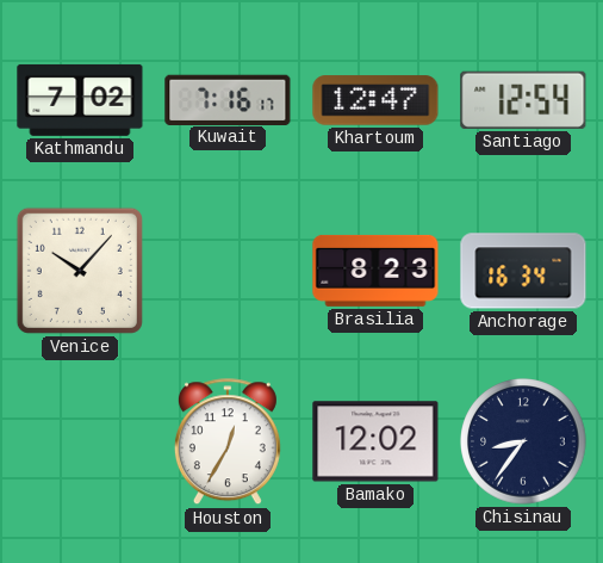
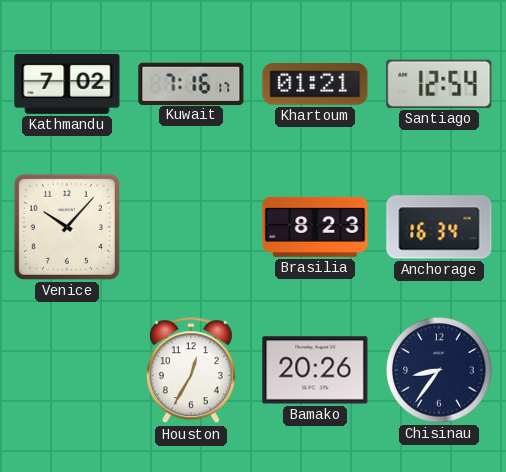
Khartoum: 12:47 -> 01:21 (315, 84)
Bamako: 12:02 -> 20:26 (315, 370)
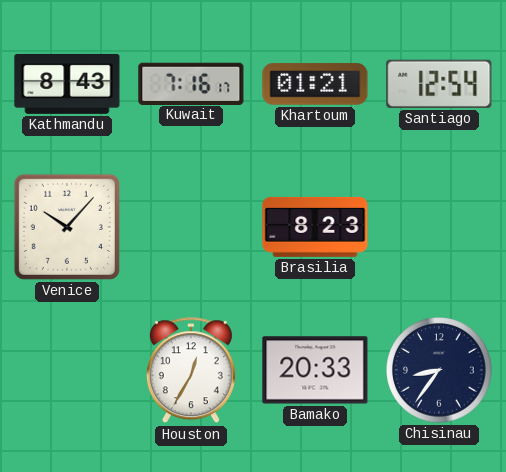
Kathmandu: 7:02 -> 8:43 (67, 84)
Anchorage: 16:34 -> none (439, 227)
Bamako: 20:26 -> 20:33 (315, 370)
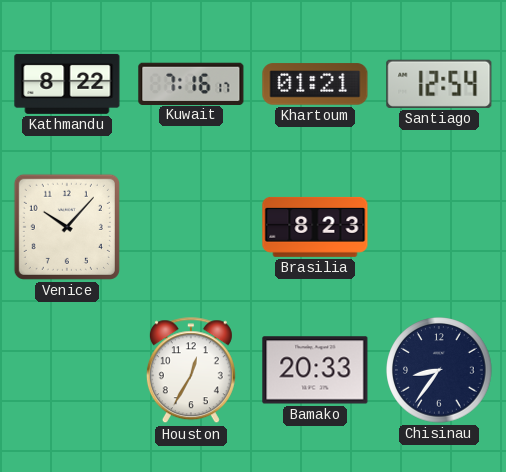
Kathmandu: 8:43 -> 8:22 (67, 84)
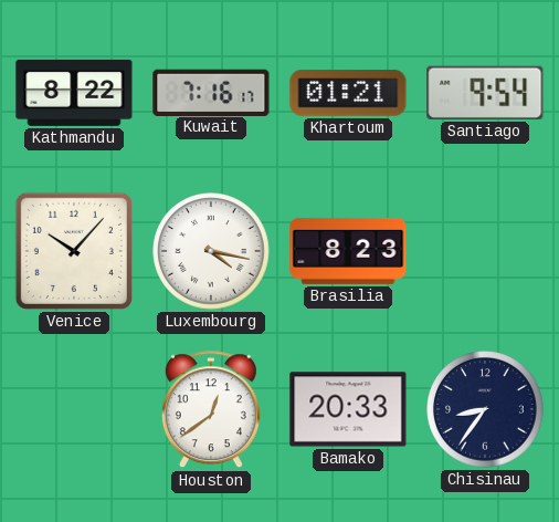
Santiago: 12:54 -> 9:54 (485, 93)
Luxembourg: none -> 4:17 (211, 251)
Houston: 12:35 -> 12:39 (211, 410)
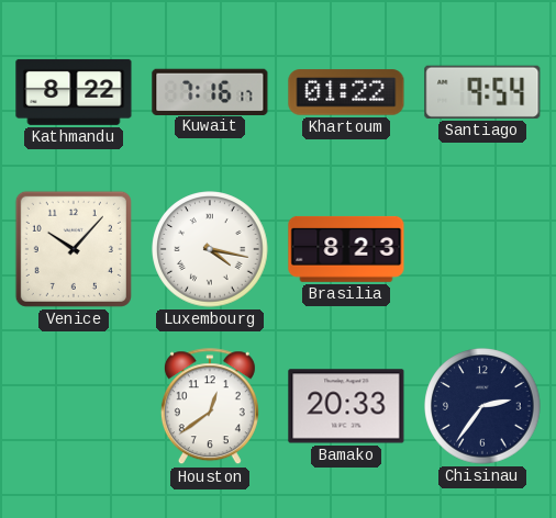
Khartoum: 01:21 -> 01:22 (346, 92)
Chisinau: 8:36 -> 2:36 (482, 406)
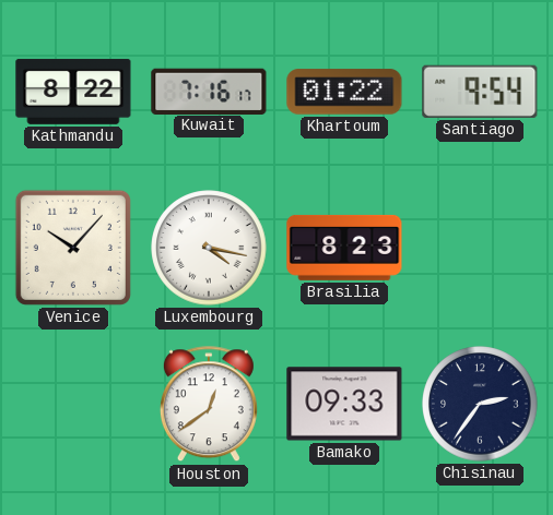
Bamako: 20:33 -> 09:33 (344, 404)
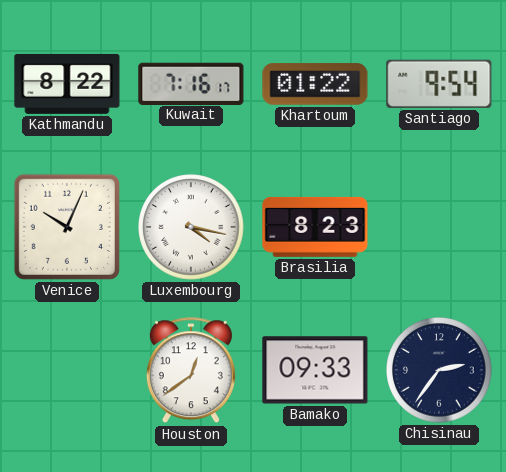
Venice: 10:07 -> 10:04 (67, 227)
